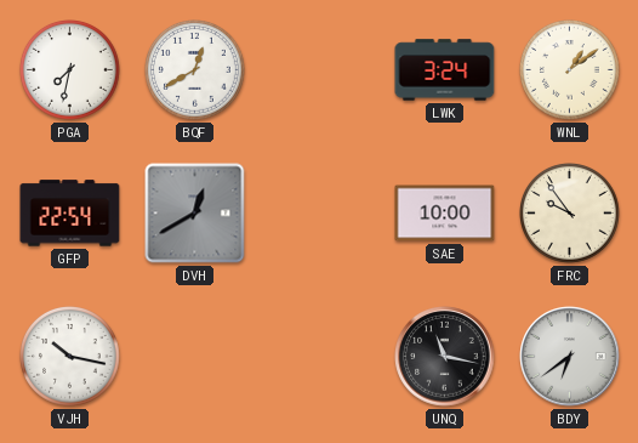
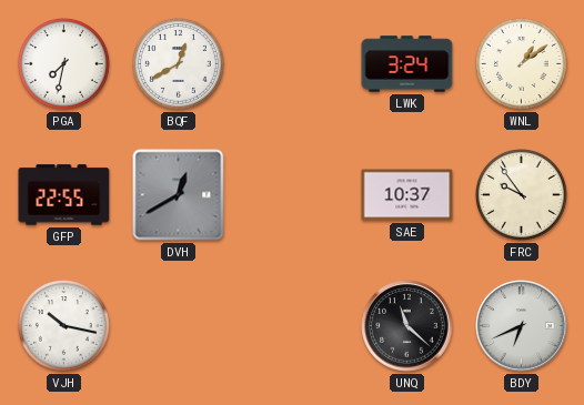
GFP: 22:54 -> 22:55 (64, 195)
SAE: 10:00 -> 10:37 (407, 195)
UNQ: 11:17 -> 11:22 (407, 326)
BDY: 6:39 -> 6:41 (522, 326)
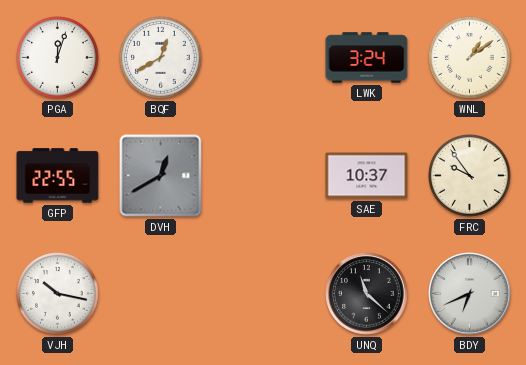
PGA: 7:32 -> 12:03 (58, 58)
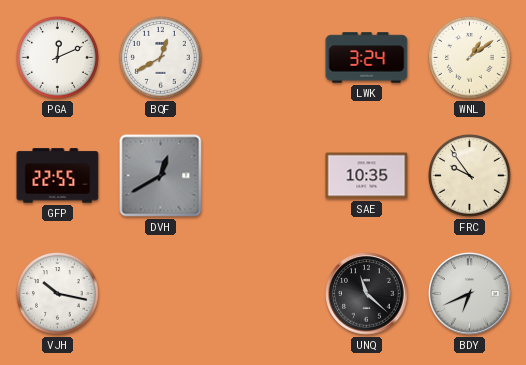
PGA: 12:03 -> 12:11 (58, 58)
SAE: 10:37 -> 10:35 (367, 176)
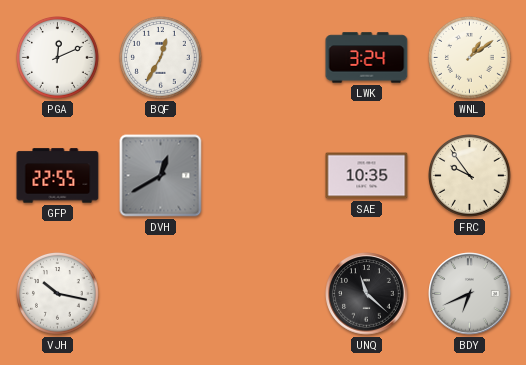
BQF: 12:40 -> 12:35 (161, 58)
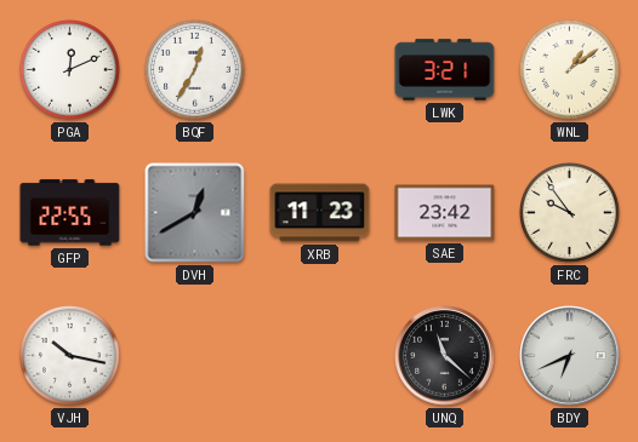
LWK: 3:24 -> 3:21 (445, 70)
XRB: none -> 11:23 (320, 213)
SAE: 10:35 -> 23:42 (445, 213)
